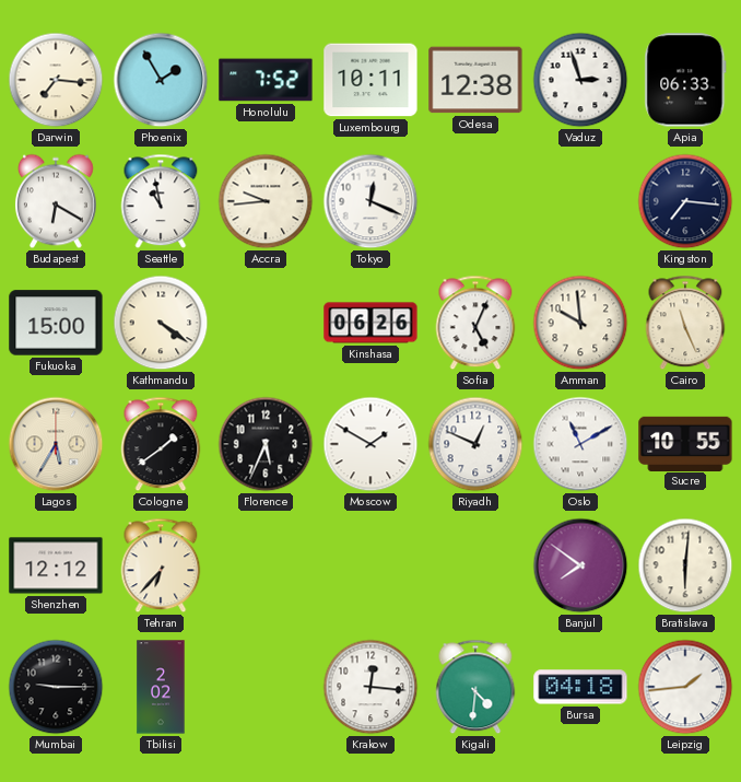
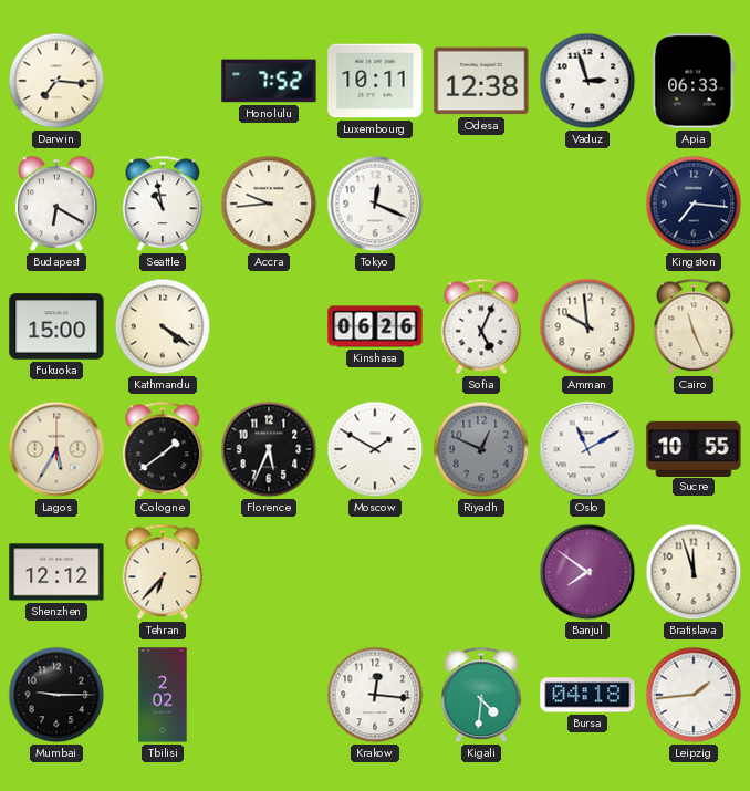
Phoenix: 1:55 -> none (161, 80)
Riyadh dial: white -> grey (481, 449)
Bratislava: 6:01 -> 11:57 (694, 572)
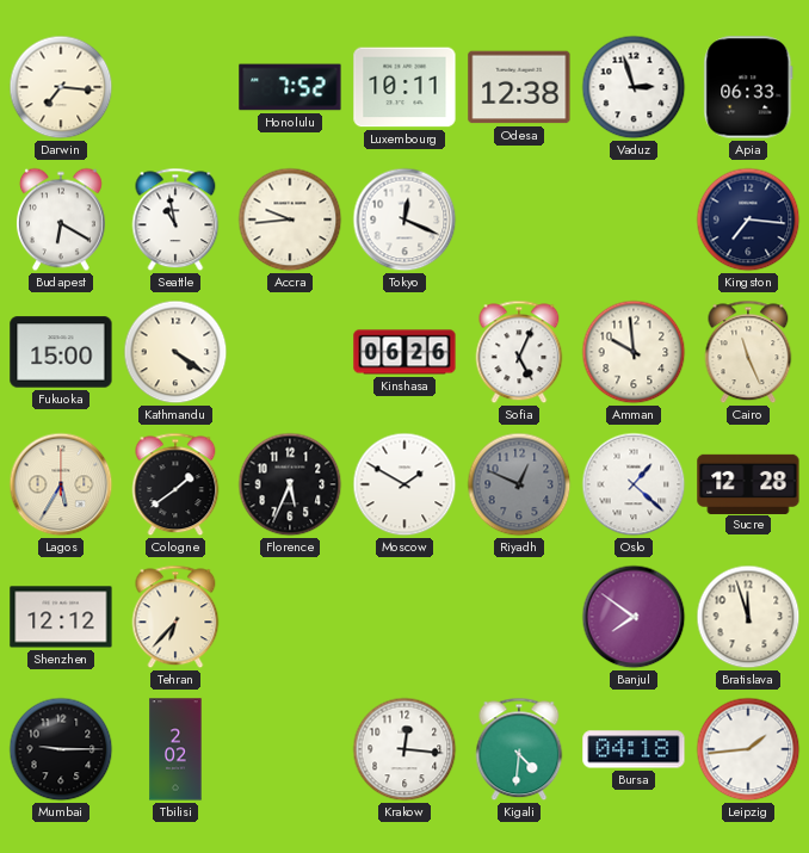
Oslo: 11:10 -> 1:22 (634, 484)
Sucre: 10:55 -> 12:28 (748, 483)
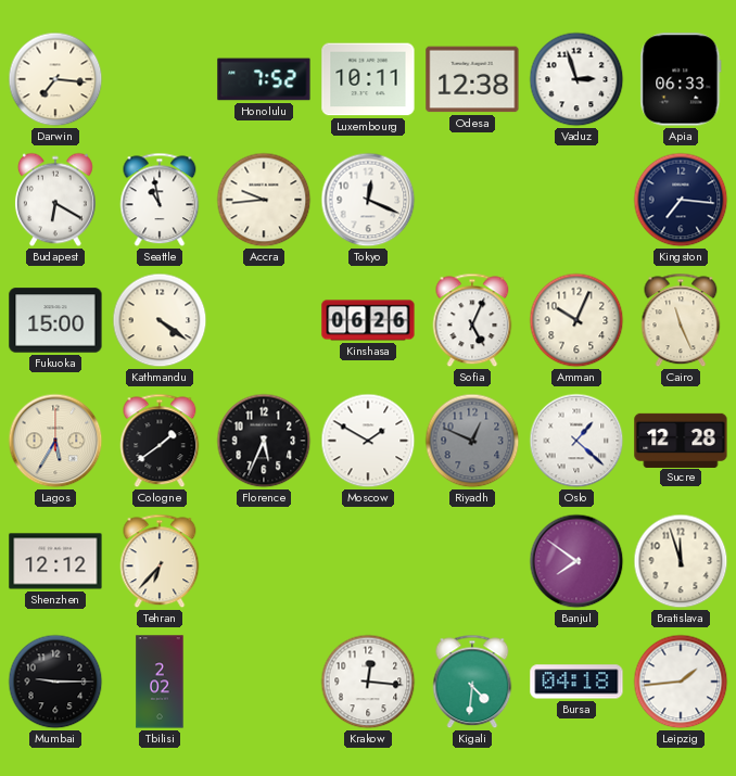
Amman: 9:59 -> 10:04 (576, 320)
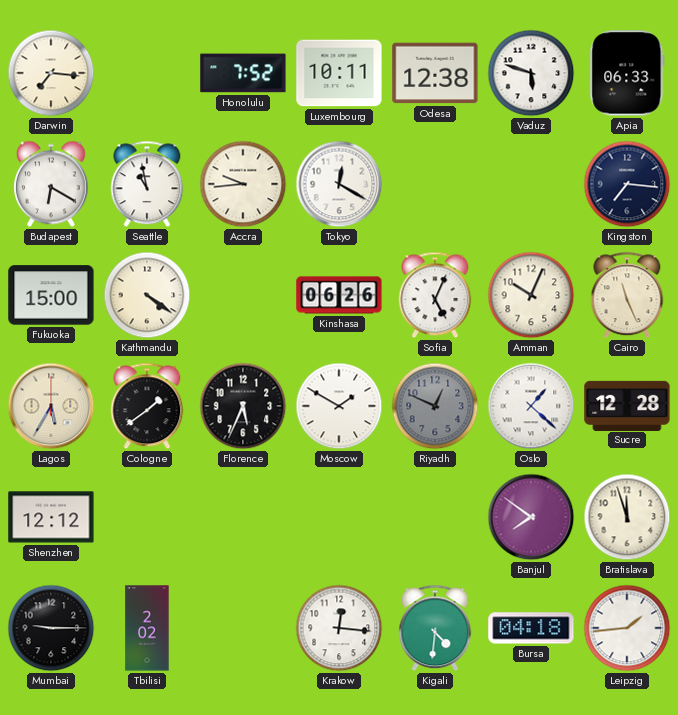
Vaduz: 2:57 -> 5:48 (531, 73)
Tokyo: 12:19 -> 12:20 (339, 184)
Tehran: 6:37 -> none (160, 561)
